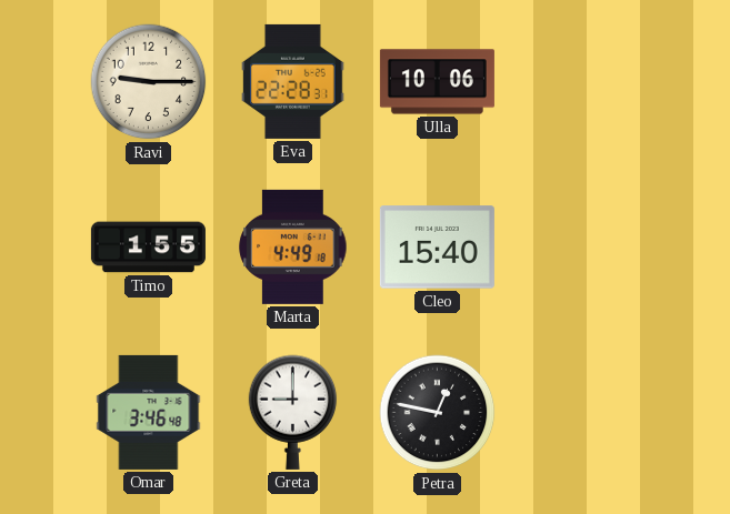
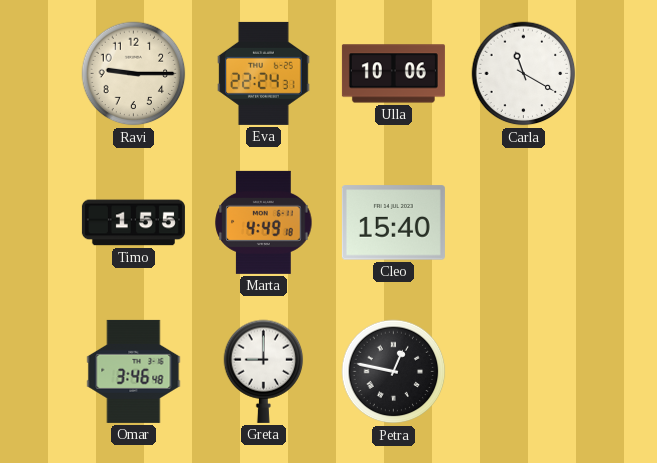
Eva: 22:28 -> 22:24 (264, 73)
Carla: none -> 11:20 (524, 74)
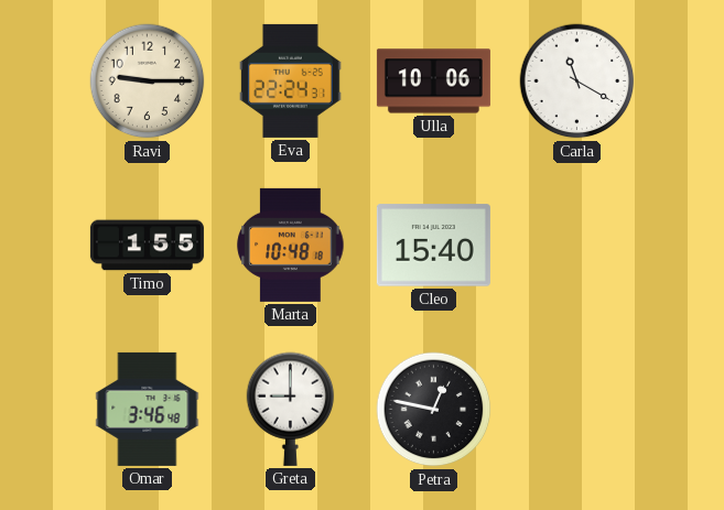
Marta: 4:49 -> 10:48 (291, 245)
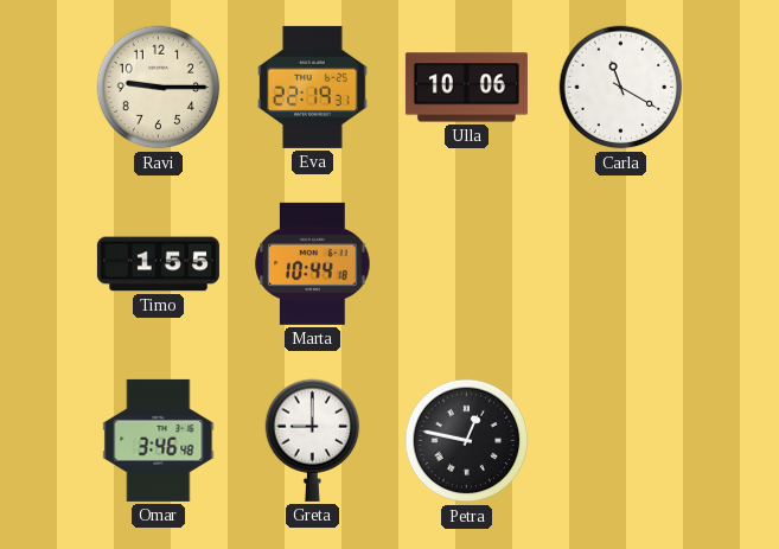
Eva: 22:24 -> 22:19 (313, 87)
Marta: 10:48 -> 10:44 (313, 263)
Cleo: 15:40 -> none (433, 246)
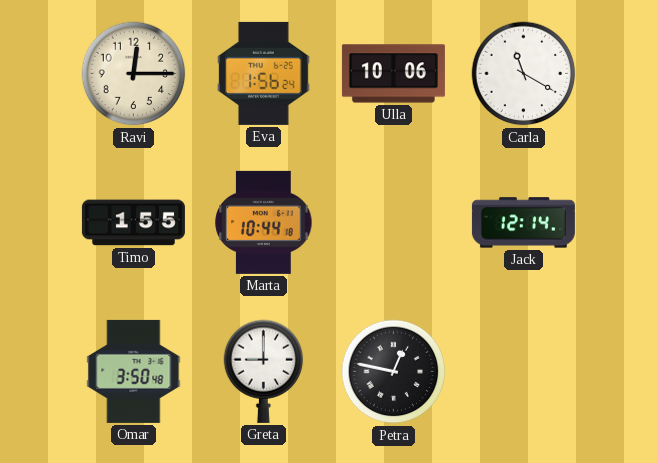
Ravi: 9:15 -> 12:15 (134, 74)
Eva: 22:19 -> 1:56 (264, 73)
Jack: none -> 12:14 (523, 223)
Omar: 3:46 -> 3:50 (134, 371)
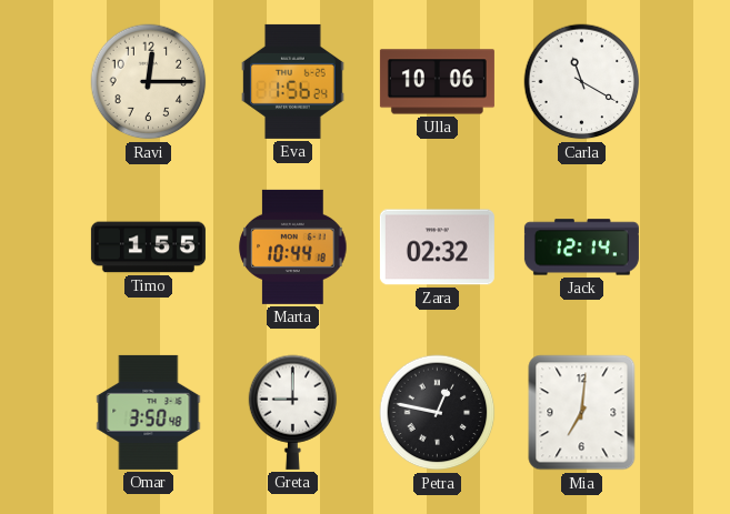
Zara: none -> 02:32 (437, 248)
Mia: none -> 7:01 (582, 413)
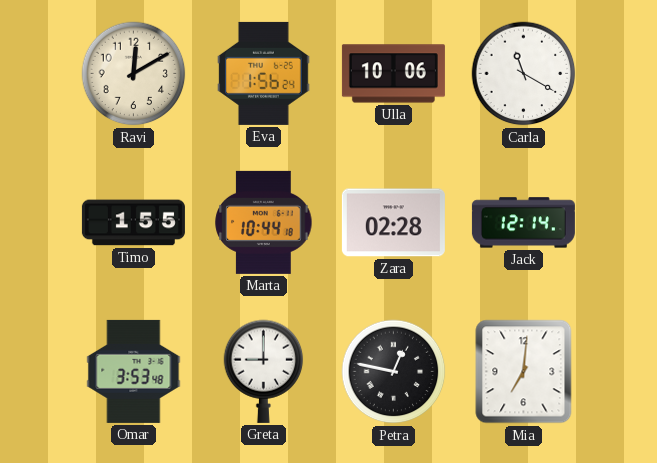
Ravi: 12:15 -> 12:10 (134, 74)
Zara: 02:32 -> 02:28 (393, 223)
Omar: 3:50 -> 3:53 (134, 371)
